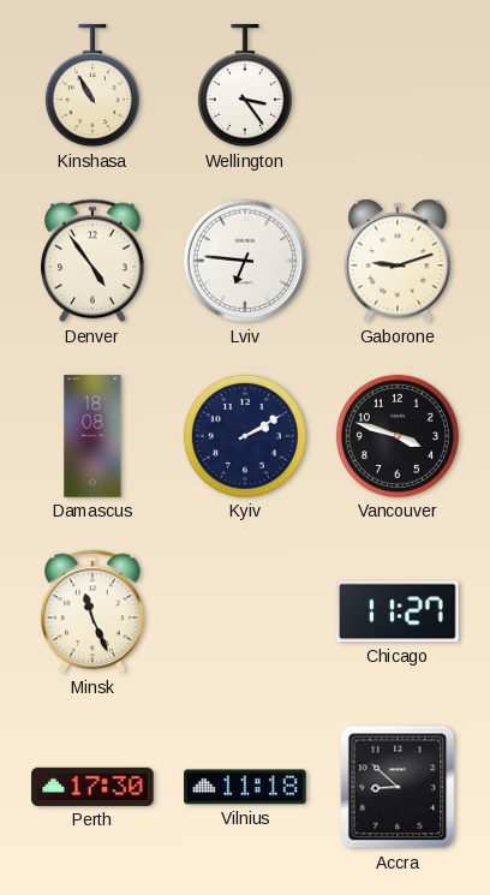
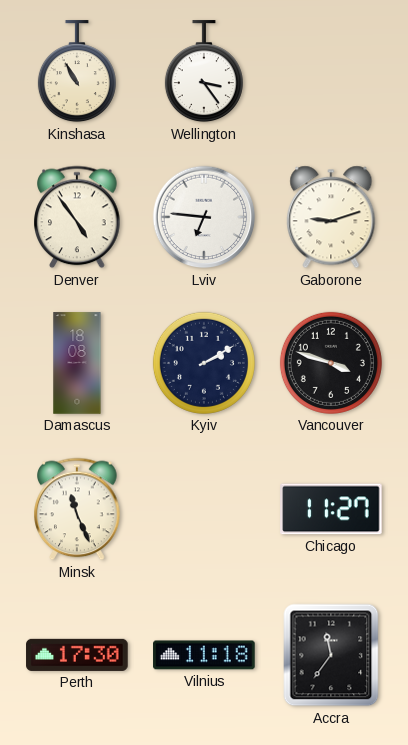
Accra: 8:52 -> 11:36 (331, 655)
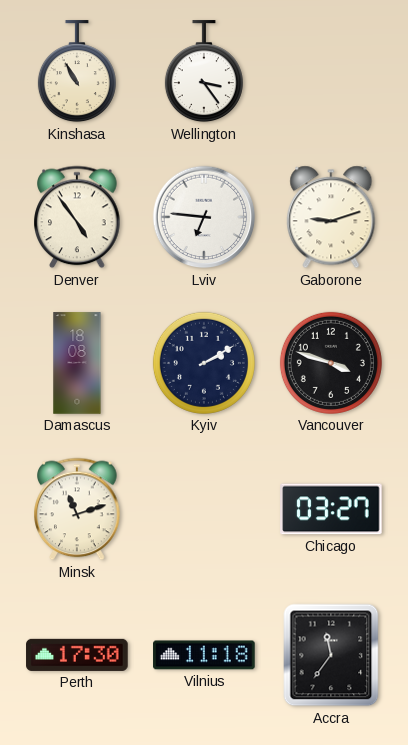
Minsk: 11:26 -> 11:12 (77, 509)
Chicago: 11:27 -> 03:27 (331, 509)
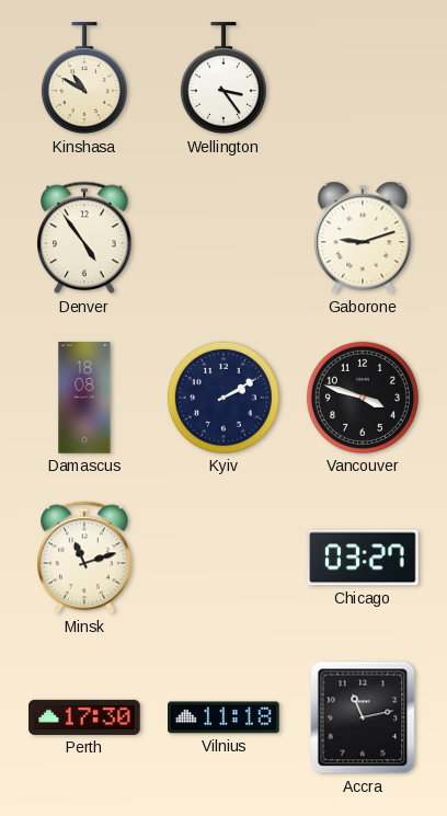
Kinshasa: 10:55 -> 10:50 (84, 79)
Lviv: 6:46 -> none (204, 217)
Accra: 11:36 -> 11:13 (363, 717)
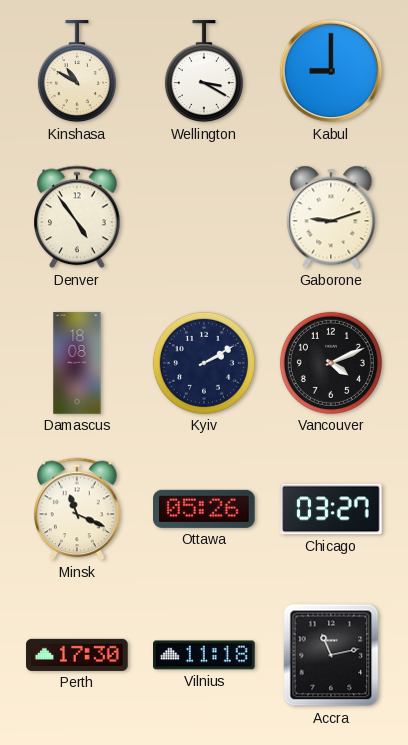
Wellington: 3:24 -> 3:20 (204, 72)
Kabul: none -> 9:00 (331, 71)
Vancouver: 3:48 -> 4:11 (331, 363)
Minsk: 11:12 -> 11:19 (77, 509)
Ottawa: none -> 05:26 (204, 509)
